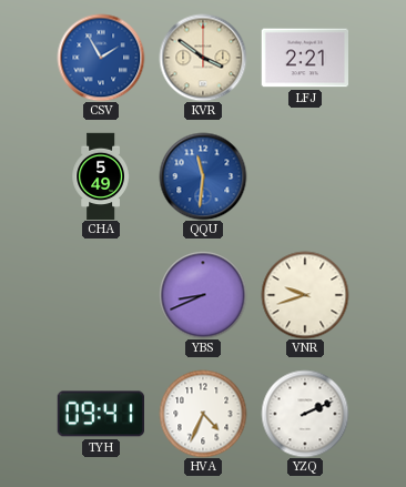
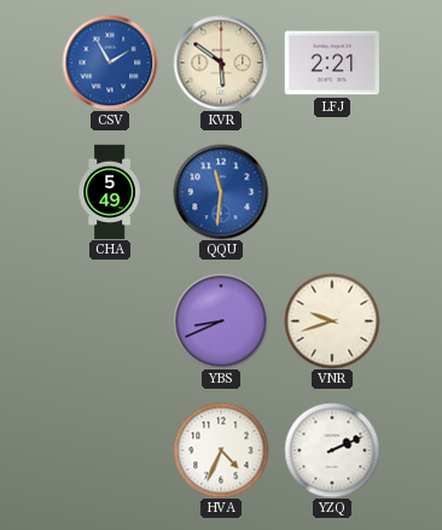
KVR: 3:51 -> 5:51 (221, 63)
TYH: 09:41 -> none (100, 414)
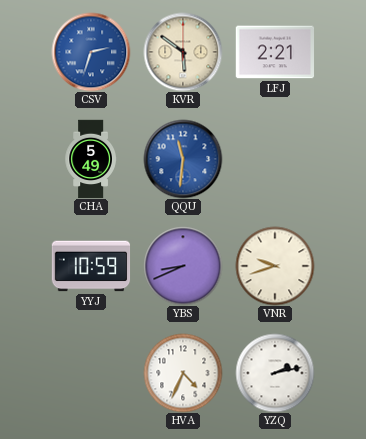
CSV: 1:55 -> 2:33 (91, 52)
YYJ: none -> 10:59 (91, 266)
YZQ: 2:11 -> 2:13 (275, 373)
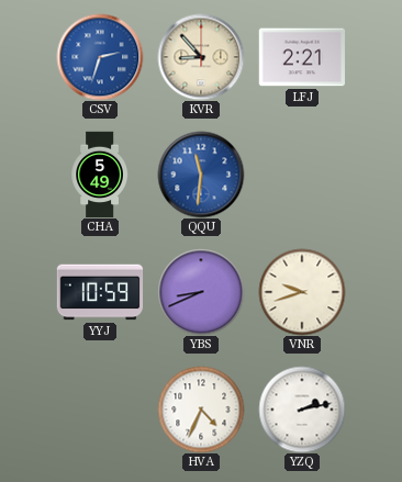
KVR: 5:51 -> 8:53 (201, 57)
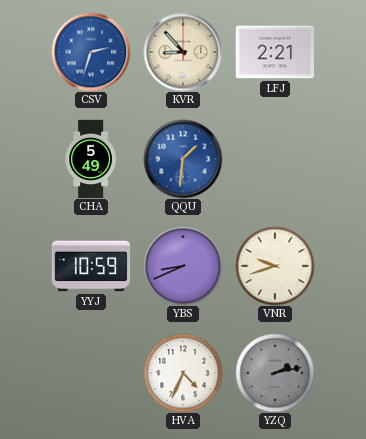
QQU: 11:31 -> 1:31 (183, 159)
YZQ dial: white -> grey (275, 373)
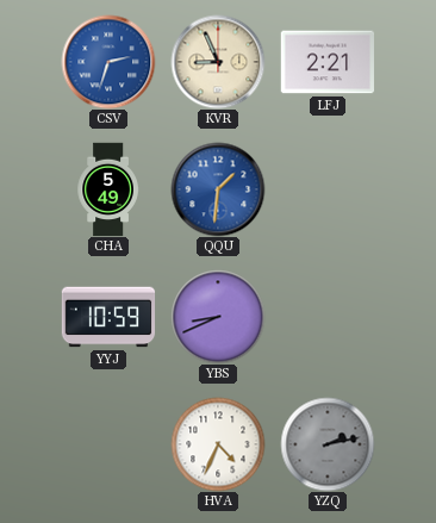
KVR: 8:53 -> 8:56 (218, 62)
VNR: 9:42 -> none (275, 266)
